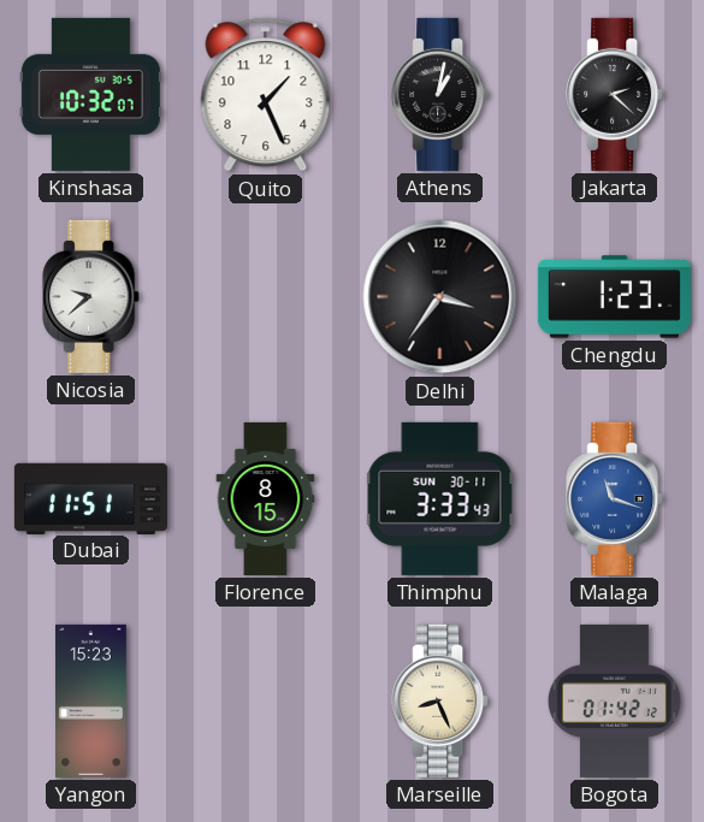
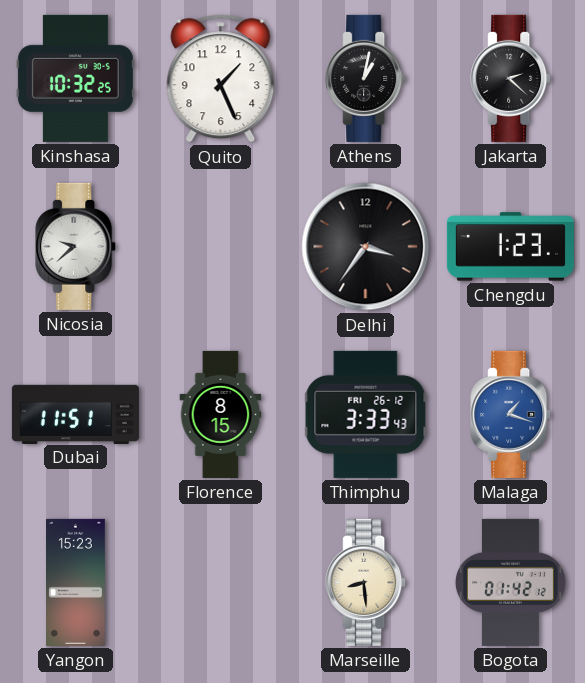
Kinshasa: 10:32:07 -> 10:32:25 (75, 78)
Thimphu date: SUN 30-11 -> FRI 26-12 (366, 414)
Malaga: 11:18 -> 1:18 (511, 414)
Marseille: 8:26 -> 8:29 (366, 582)
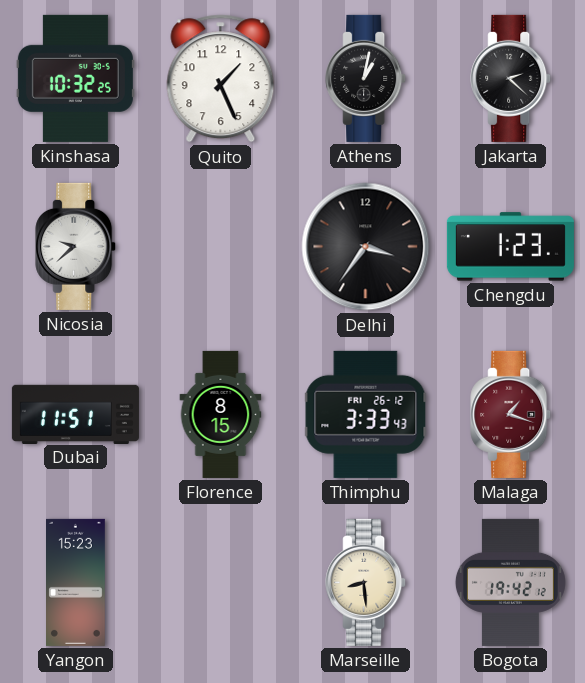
Malaga dial: blue -> burgundy (511, 414)
Bogota: 01:42 -> 19:42 (510, 582)
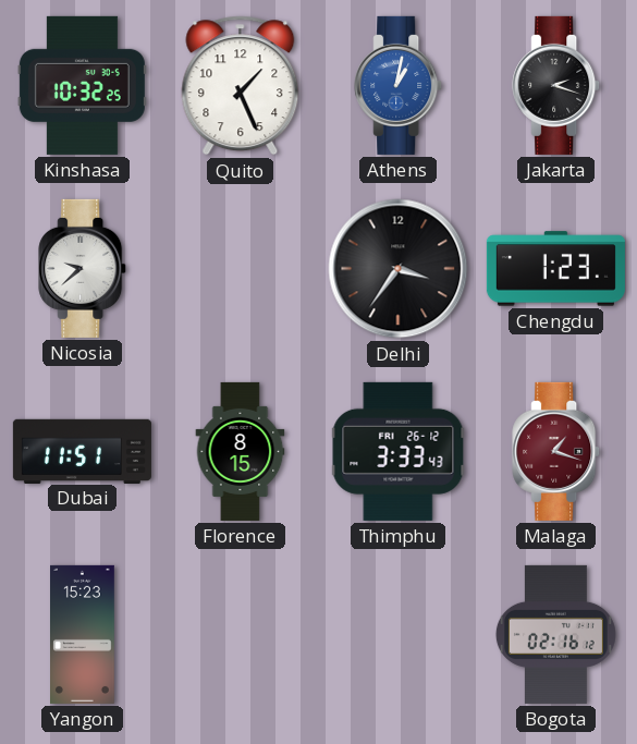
Athens dial: black -> blue (399, 85)
Jakarta: 2:22 -> 2:18 (556, 85)
Marseille: 8:29 -> none (366, 582)
Bogota: 19:42 -> 02:16 (555, 634)
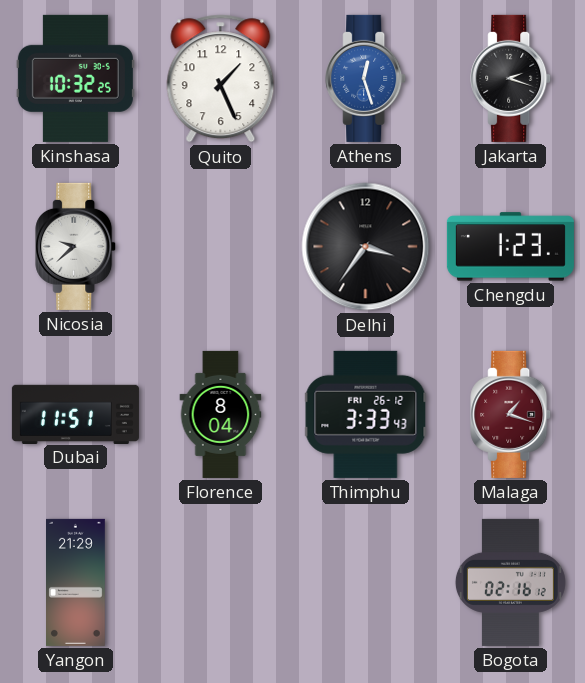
Athens: 1:02 -> 12:27 (366, 78)
Florence: 8:15 -> 8:04 (221, 414)
Yangon: 15:23 -> 21:29 (76, 582)
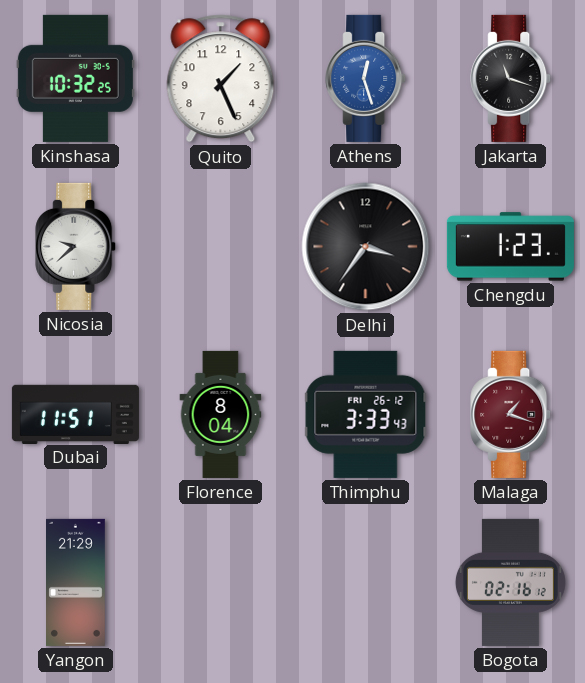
Jakarta: 2:18 -> 11:18 (511, 78)
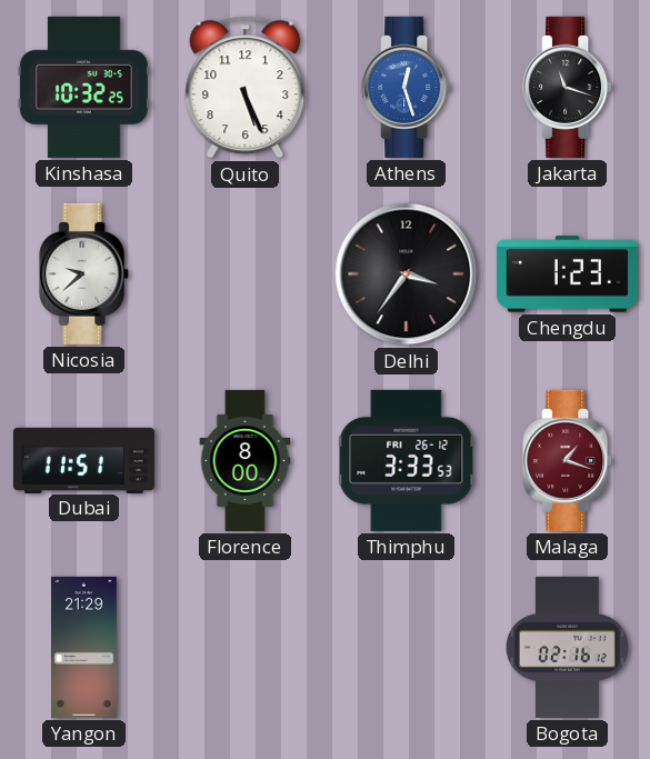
Quito: 1:26 -> 5:26 (246, 88)
Florence: 8:04 -> 8:00 (246, 460)
Thimphu: 3:33:43 -> 3:33:53 (407, 460)
